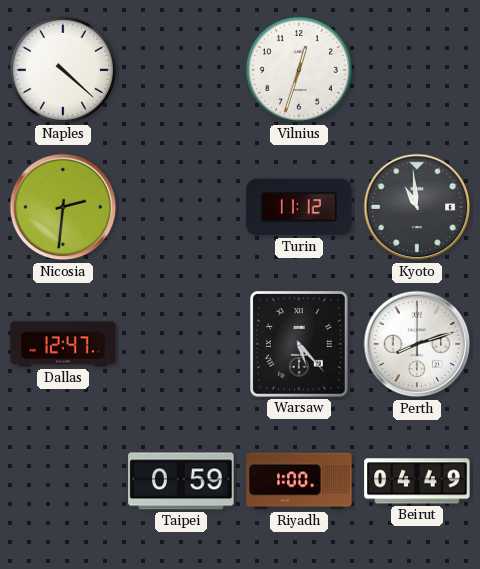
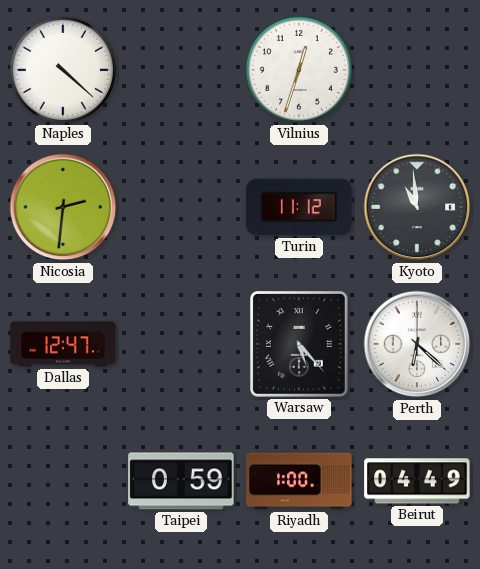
Perth: 8:12 -> 6:22 (417, 344)
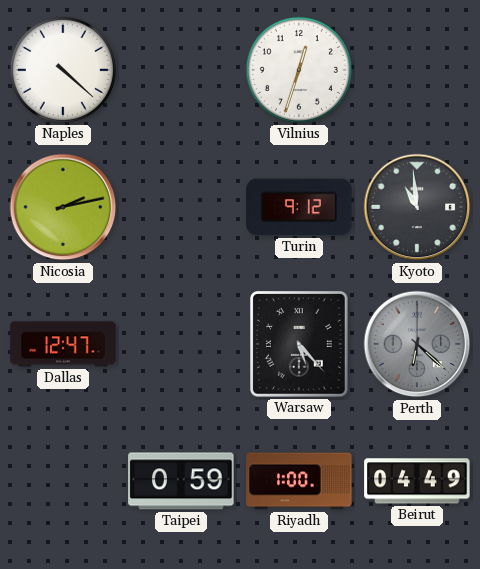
Nicosia: 2:31 -> 2:13 (63, 207)
Turin: 11:12 -> 9:12 (299, 207)
Perth dial: white -> grey (417, 344)
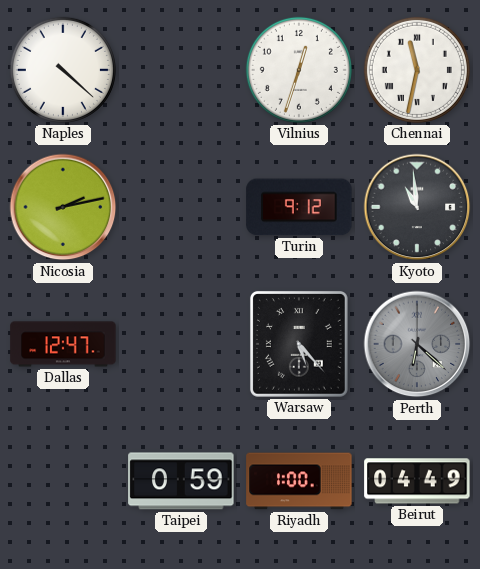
Chennai: none -> 11:32 (417, 70)
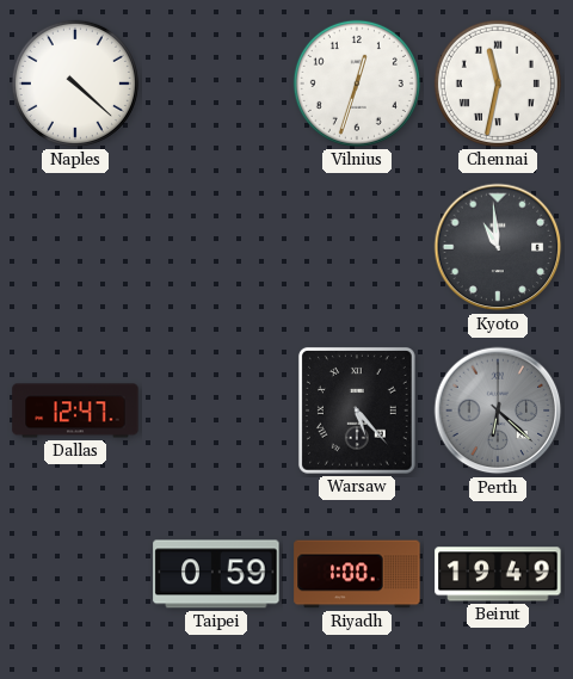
Nicosia: 2:13 -> none (63, 207)
Turin: 9:12 -> none (299, 207)
Beirut: 04:49 -> 19:49 (498, 574)
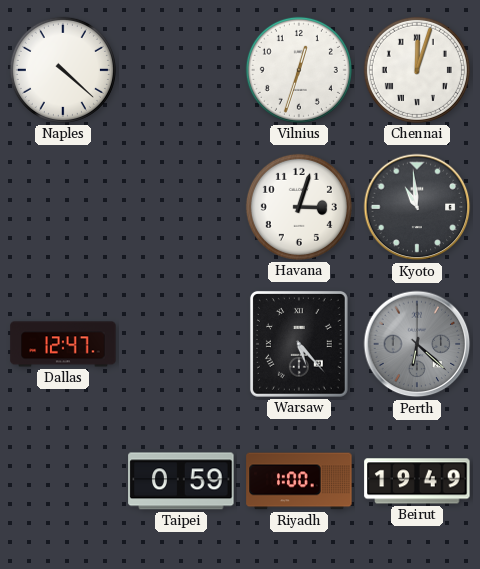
Chennai: 11:32 -> 12:03 (417, 70)
Havana: none -> 3:03 (299, 207)
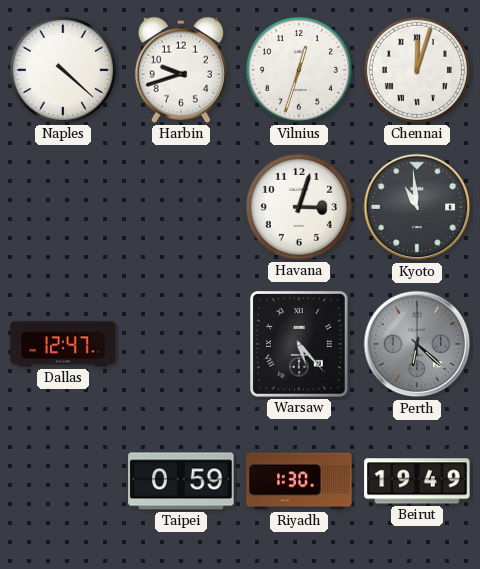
Harbin: none -> 9:42 (181, 70)
Riyadh: 1:00 -> 1:30 (299, 481)
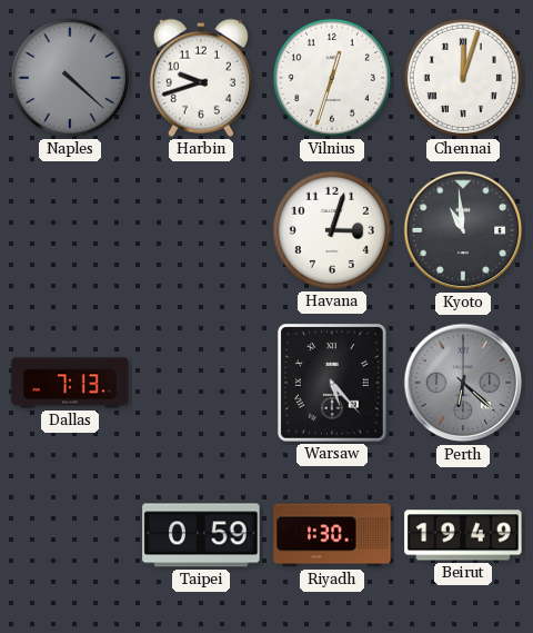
Naples dial: white -> grey (70, 78)
Dallas: 12:47 -> 7:13 (70, 383)
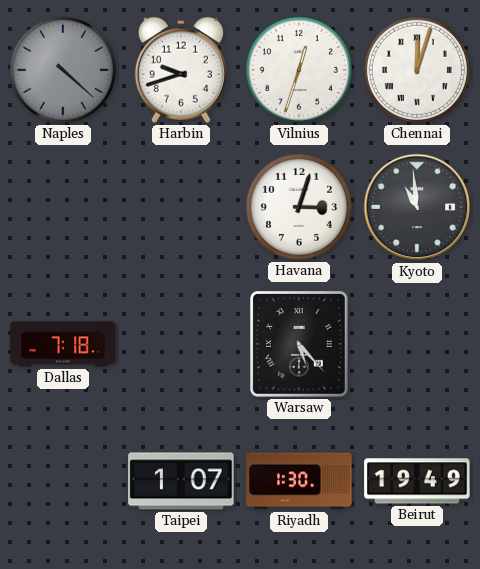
Dallas: 7:13 -> 7:18 (63, 344)
Perth: 6:22 -> none (463, 383)
Taipei: 0:59 -> 1:07 (181, 481)
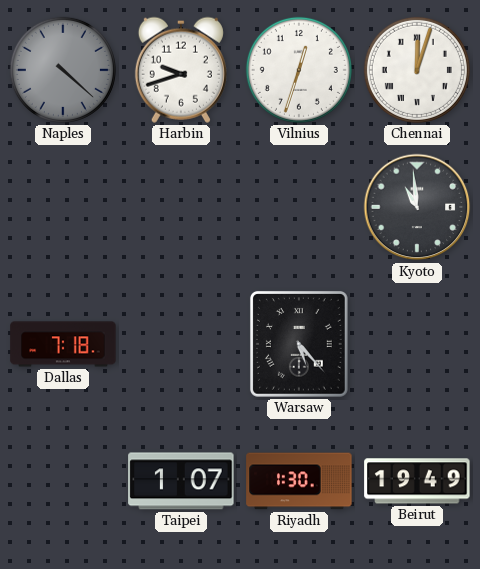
Havana: 3:03 -> none (299, 207)
